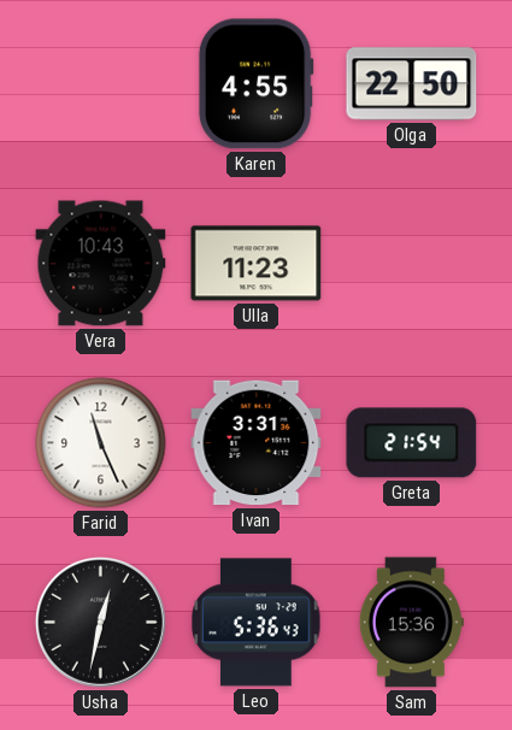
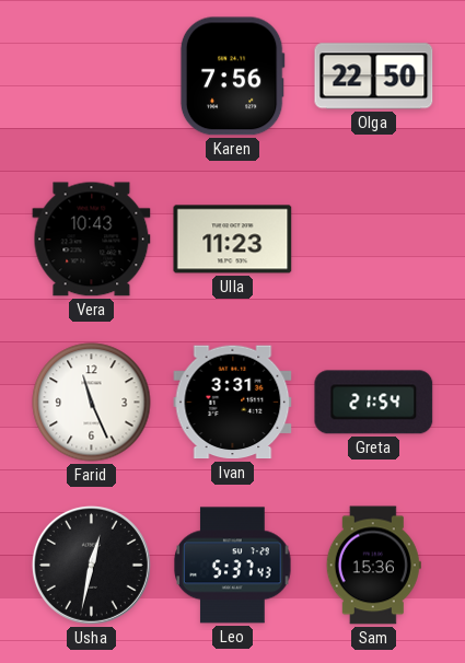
Karen: 4:55 -> 7:56 (232, 77)
Leo: 5:36 -> 5:37 (233, 566)
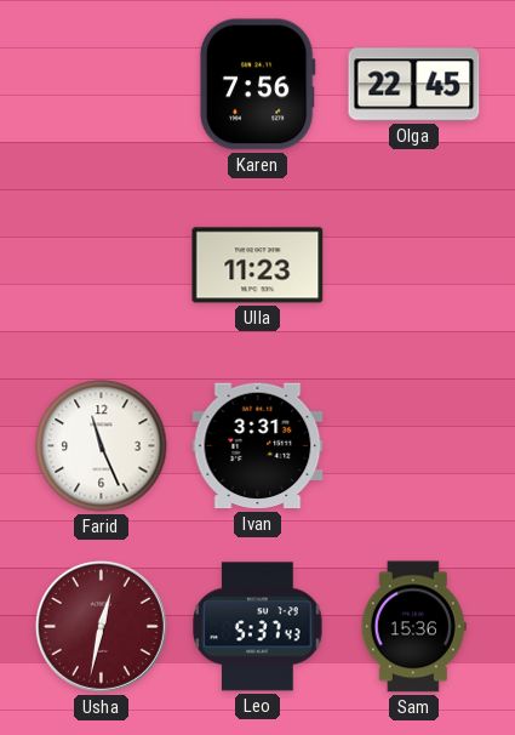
Olga: 22:50 -> 22:45 (414, 85)
Vera: 10:43 -> none (92, 240)
Greta: 21:54 -> none (374, 403)
Usha dial: black -> burgundy (101, 626)
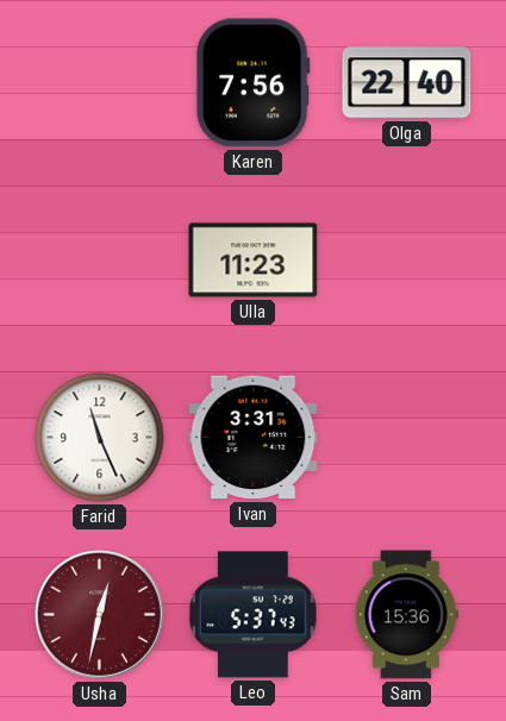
Olga: 22:45 -> 22:40 (407, 83)
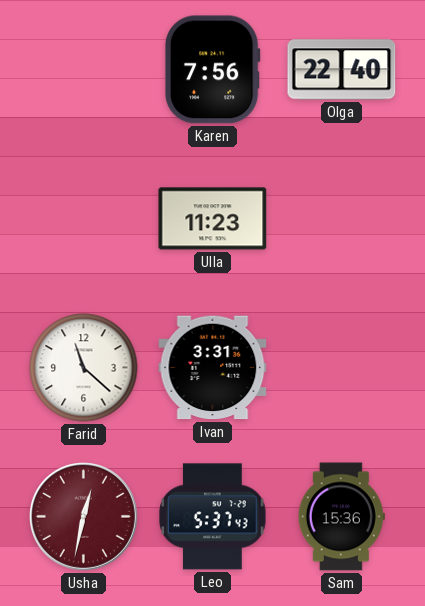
Farid: 11:26 -> 11:22 (84, 368)
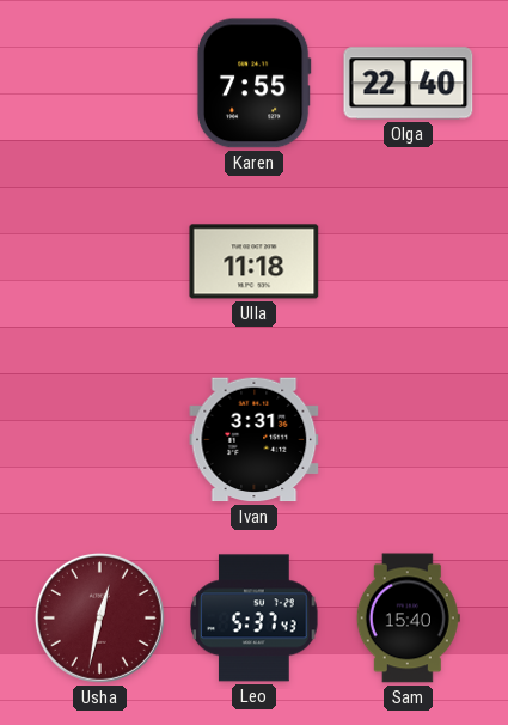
Karen: 7:56 -> 7:55 (253, 84)
Ulla: 11:23 -> 11:18 (255, 262)
Farid: 11:22 -> none (84, 368)
Sam: 15:36 -> 15:40 (408, 619)
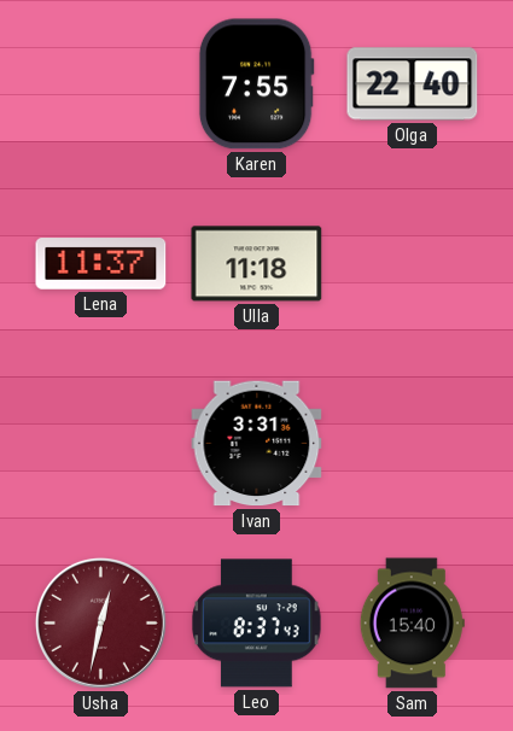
Lena: none -> 11:37 (101, 264)
Leo: 5:37 -> 8:37 (257, 624)
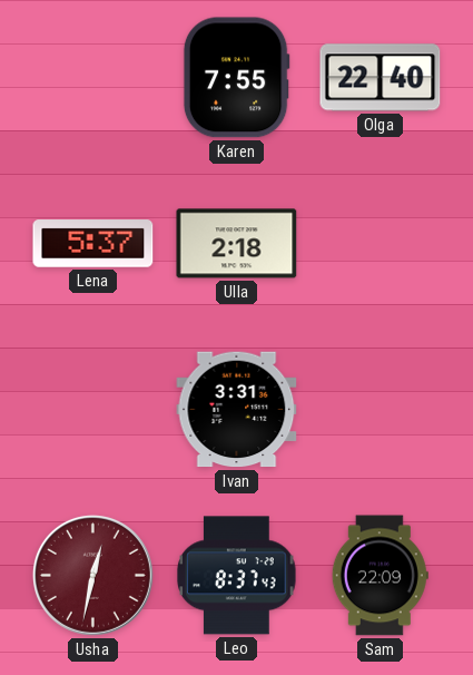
Lena: 11:37 -> 5:37 (93, 244)
Ulla: 11:18 -> 2:18 (237, 244)
Sam: 15:40 -> 22:09 (380, 576)
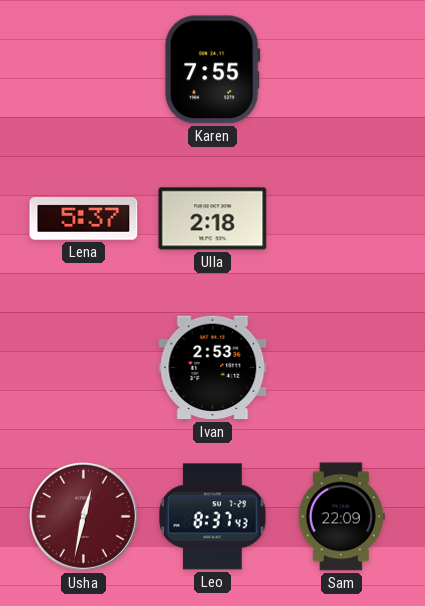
Olga: 22:40 -> none (381, 78)
Ivan: 3:31 -> 2:53 (213, 368)
